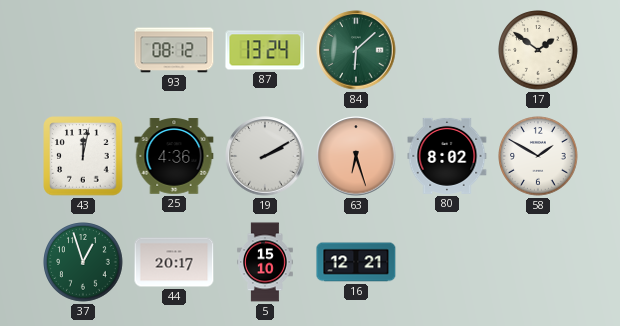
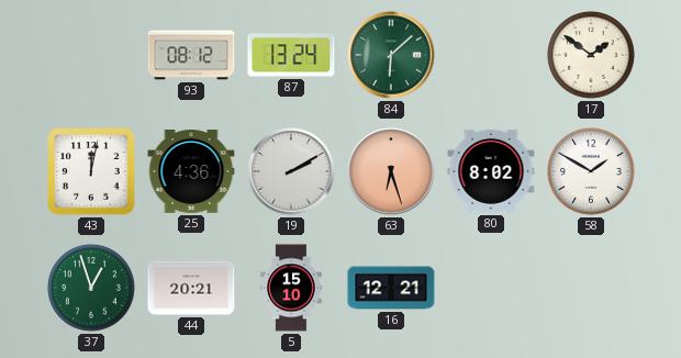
44: 20:17 -> 20:21 (191, 288)
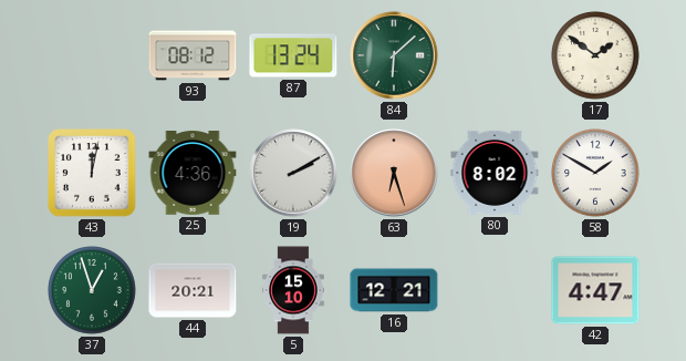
42: none -> 4:47 (595, 290)
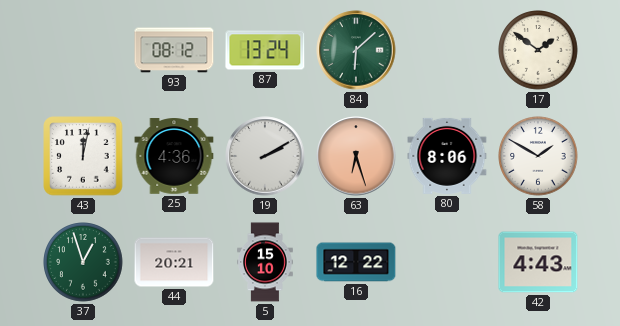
80: 8:02 -> 8:06 (447, 156)
16: 12:21 -> 12:22 (356, 262)
42: 4:47 -> 4:43 (538, 262)
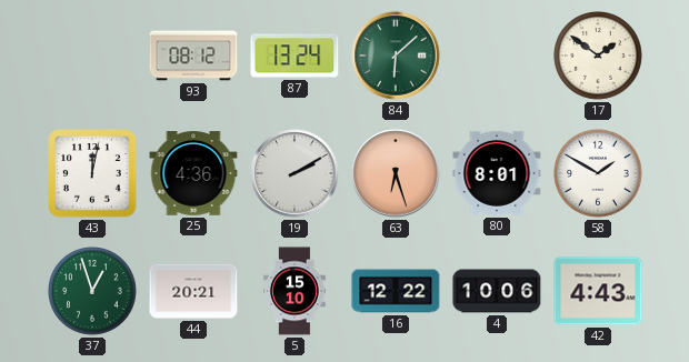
80: 8:06 -> 8:01 (497, 173)
4: none -> 10:06 (497, 291)
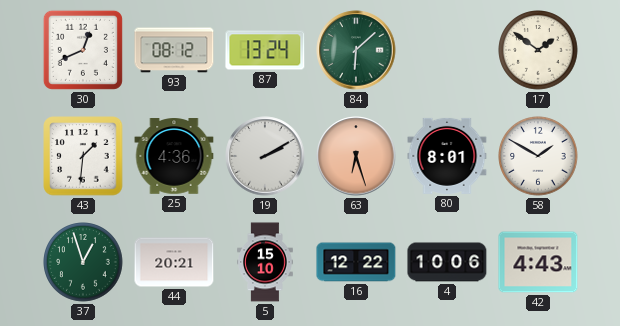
30: none -> 12:41 (83, 50)
43: 12:02 -> 1:31 (83, 156)
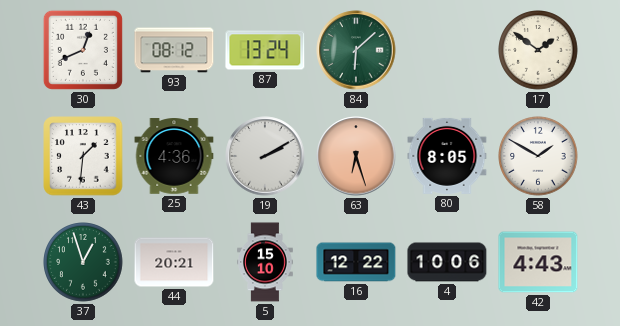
80: 8:01 -> 8:05 (447, 156)
